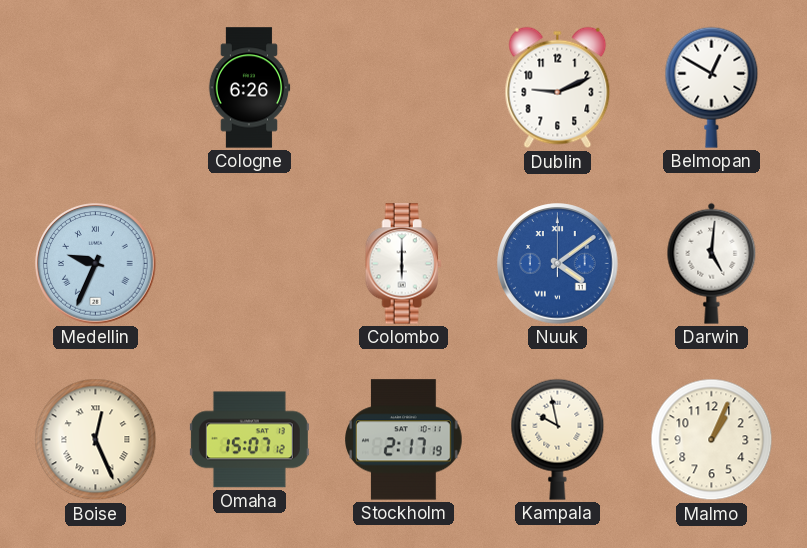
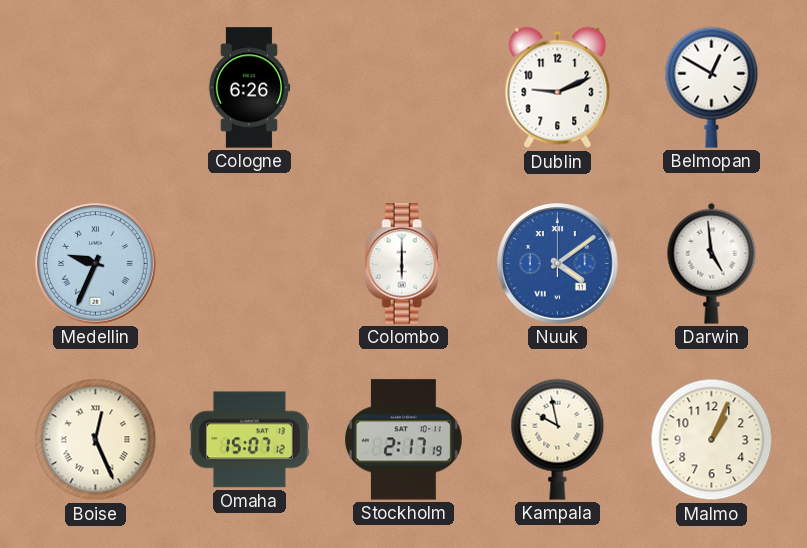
Darwin: 5:01 -> 4:59 (712, 263)
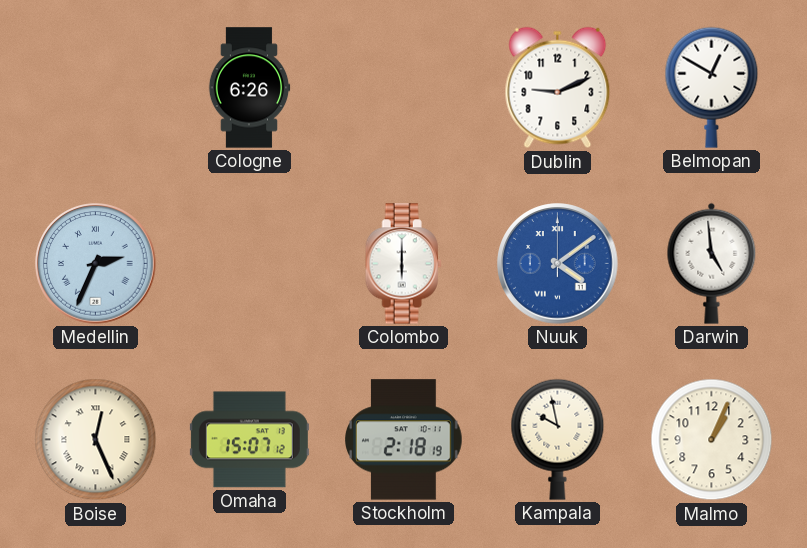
Medellin: 9:34 -> 2:34 (96, 264)
Stockholm: 2:17 -> 2:18 (404, 440)
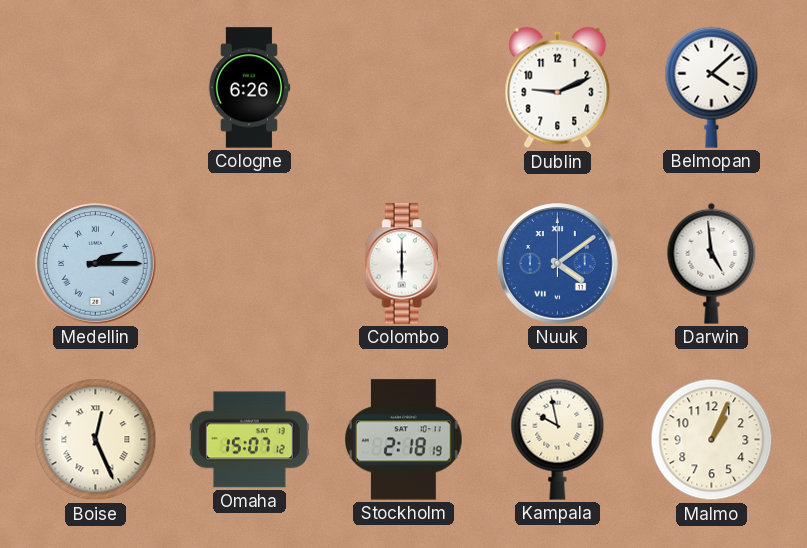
Belmopan: 12:50 -> 4:08 (712, 87)
Medellin: 2:34 -> 2:15 (96, 264)
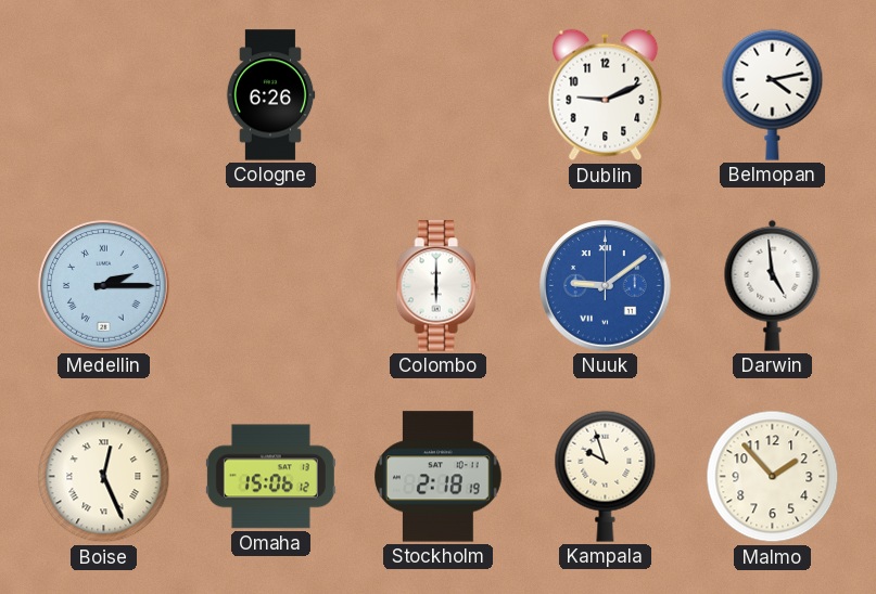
Belmopan: 4:08 -> 4:13 (773, 94)
Nuuk: 4:09 -> 9:09 (606, 286)
Omaha: 15:07 -> 15:06 (270, 477)
Kampala: 9:58 -> 9:57 (606, 476)
Malmo: 1:04 -> 1:53 (773, 477)
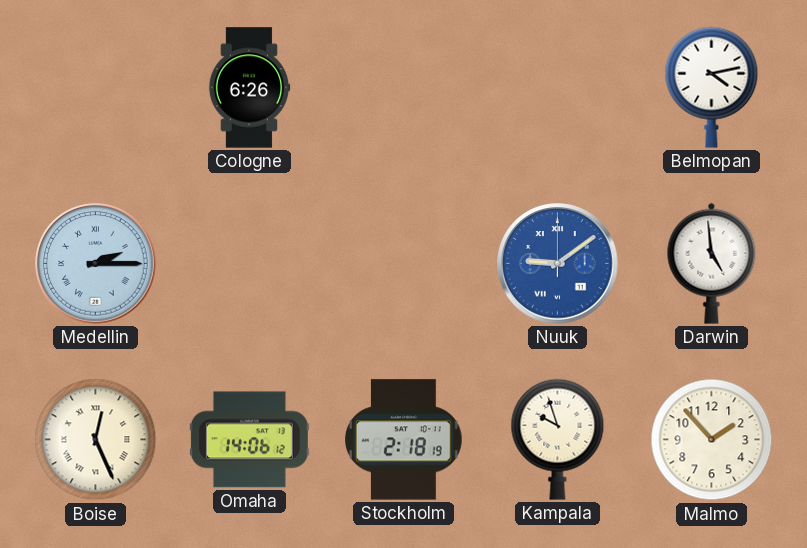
Dublin: 9:11 -> none (606, 95)
Colombo: 6:00 -> none (437, 286)
Omaha: 15:06 -> 14:06 (249, 440)
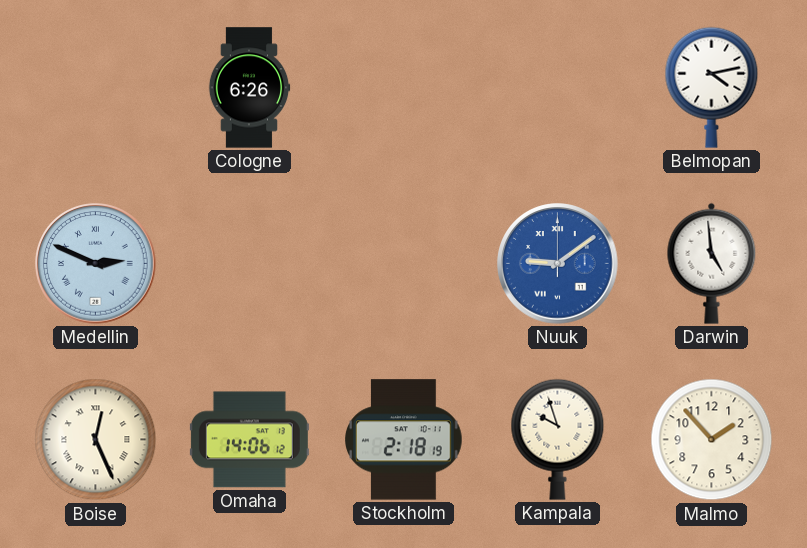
Medellin: 2:15 -> 2:49 (96, 264)
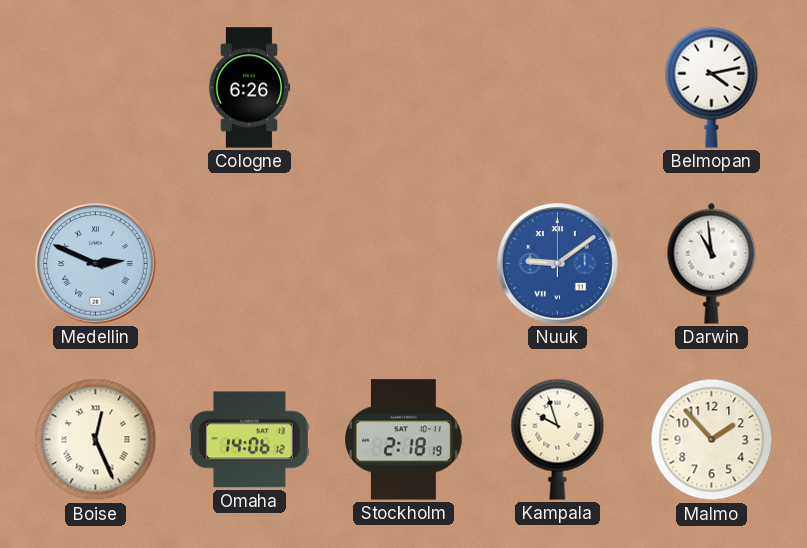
Darwin: 4:59 -> 10:59 (712, 263)
